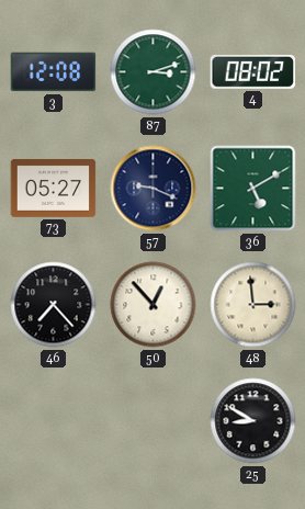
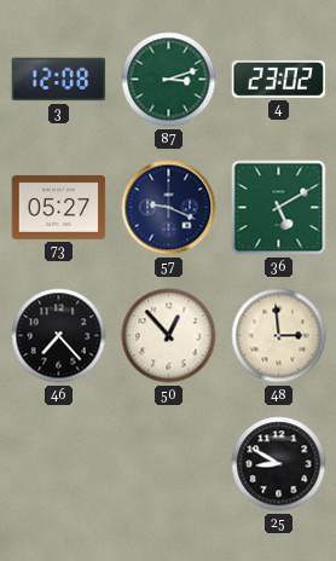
4: 08:02 -> 23:02 (279, 79)
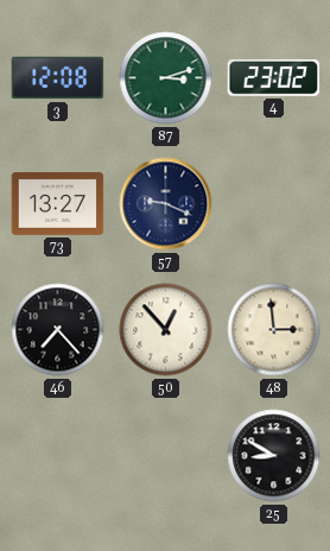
73: 05:27 -> 13:27 (58, 203)
36: 5:10 -> none (279, 208)
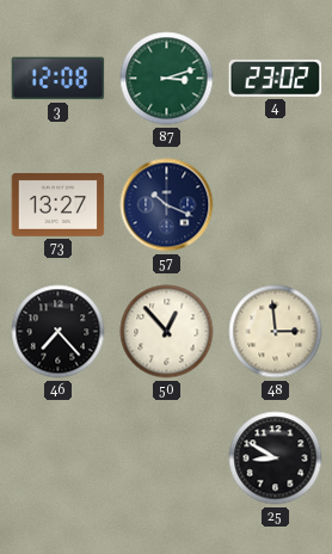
57: 9:19 -> 10:19 (167, 205)
